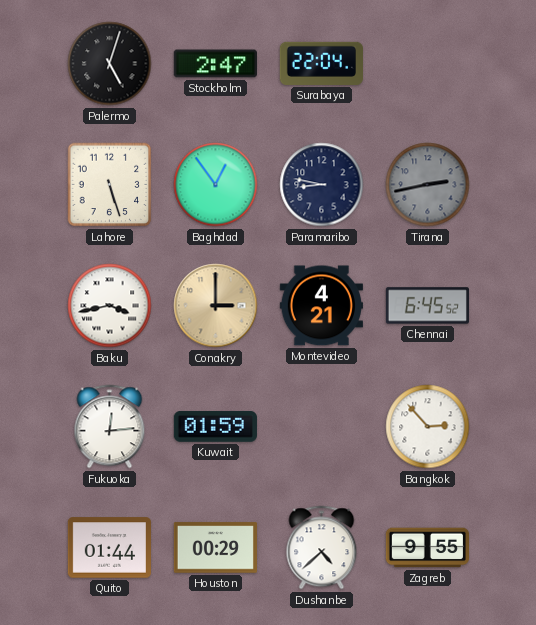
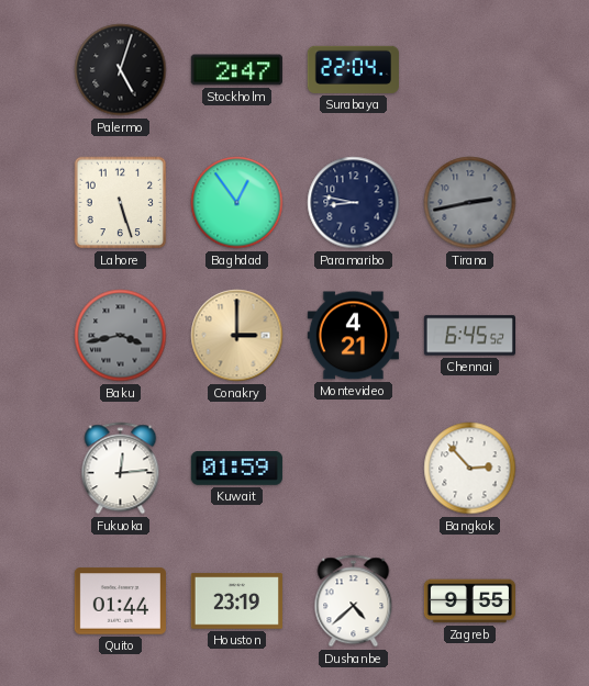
Baku dial: white -> grey (121, 336)
Houston: 00:29 -> 23:19 (236, 601)
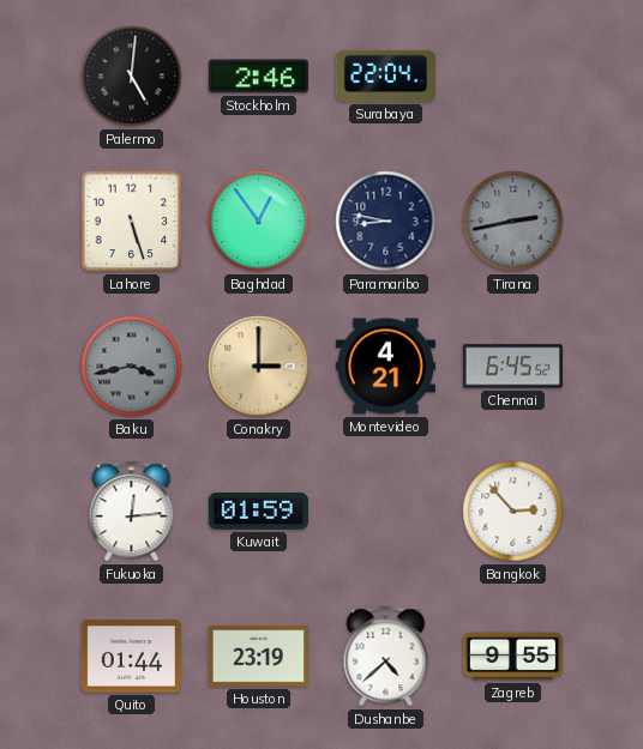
Palermo: 5:03 -> 5:01 (132, 77)
Stockholm: 2:47 -> 2:46 (258, 77)
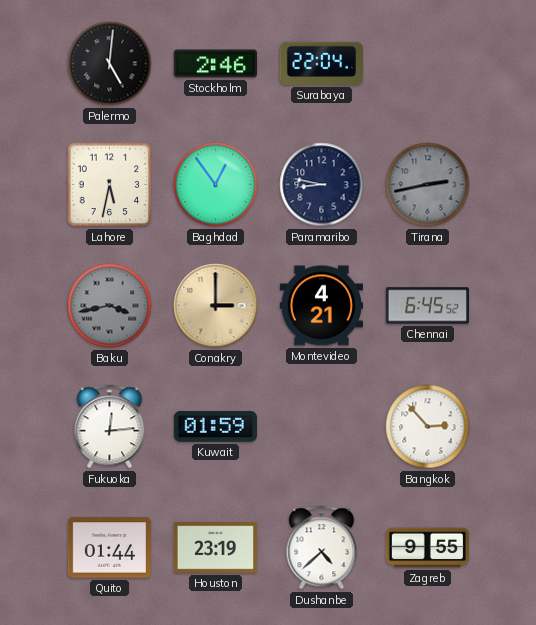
Lahore: 5:27 -> 5:32 (110, 185)
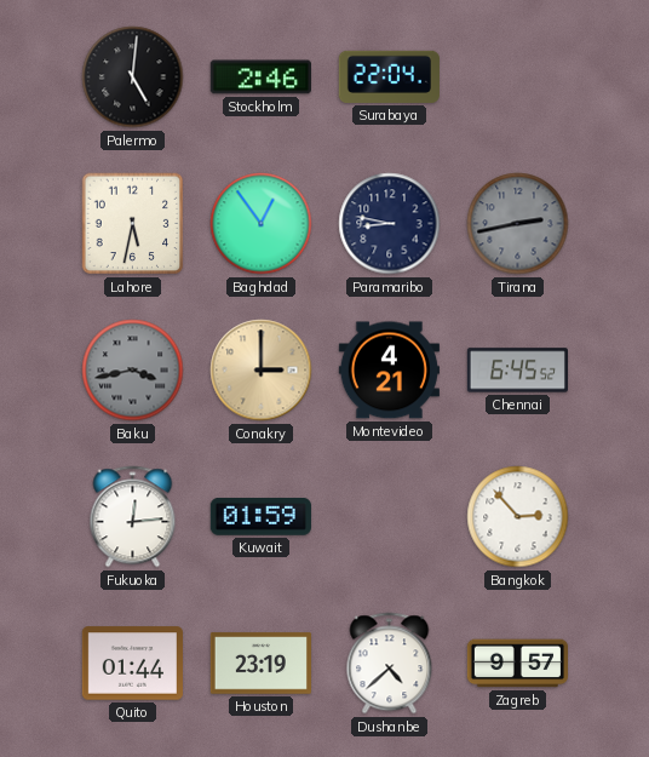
Zagreb: 9:55 -> 9:57 (517, 664)
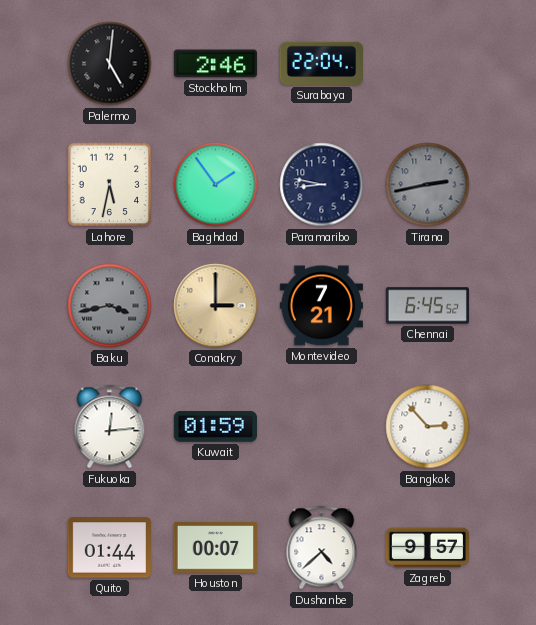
Baghdad: 12:54 -> 1:54 (216, 185)
Montevideo: 4:21 -> 7:21 (321, 306)
Houston: 23:19 -> 00:07 (215, 548)
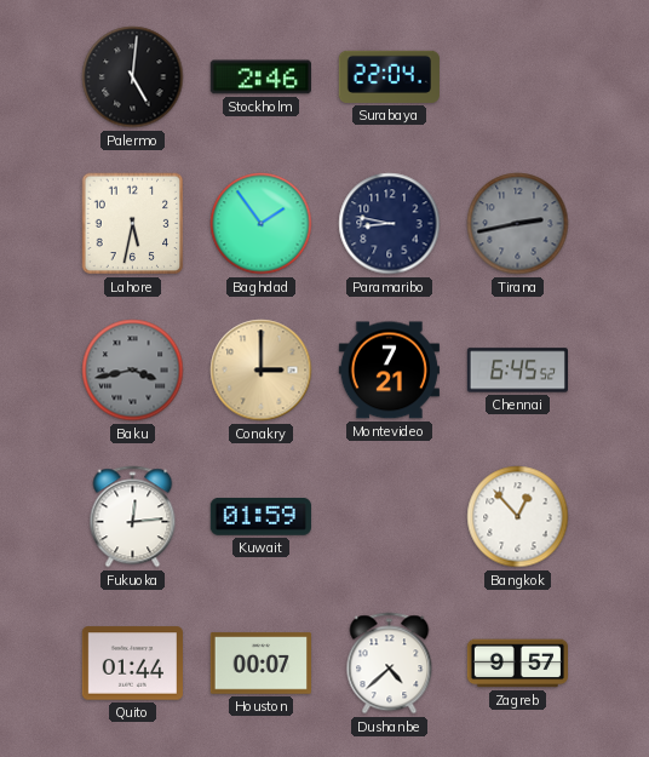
Bangkok: 2:53 -> 12:53 (518, 517)
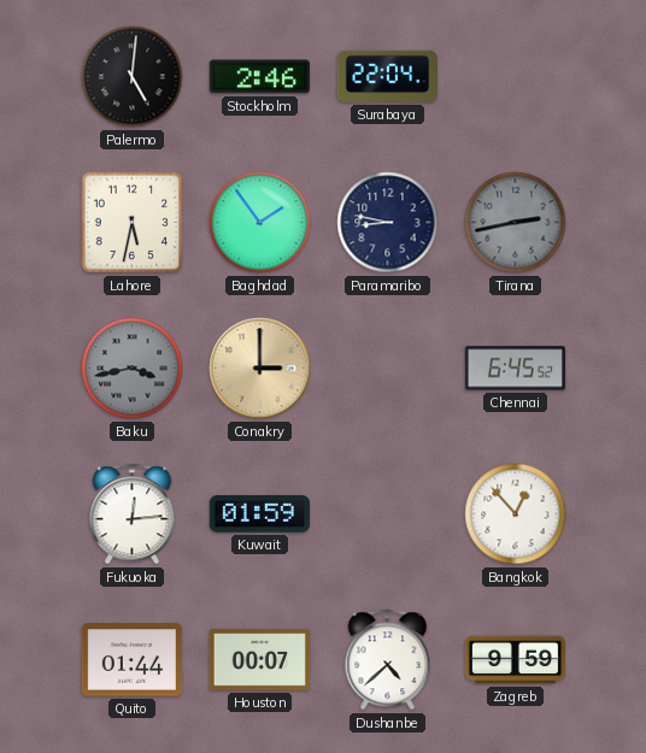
Montevideo: 7:21 -> none (389, 371)
Zagreb: 9:57 -> 9:59 (515, 660)
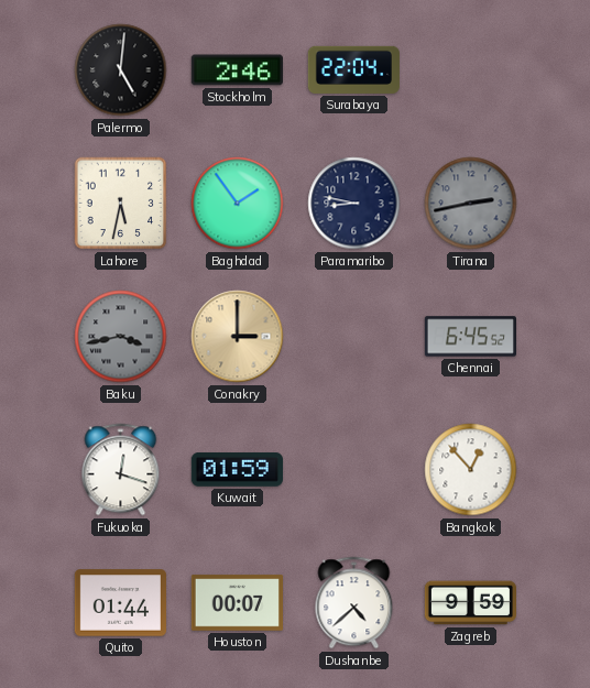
Fukuoka: 12:14 -> 12:18 (121, 470)
